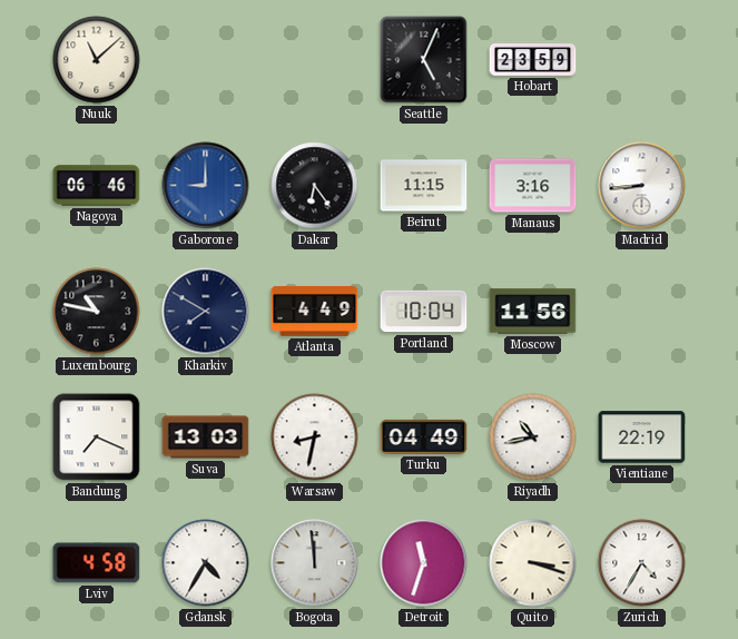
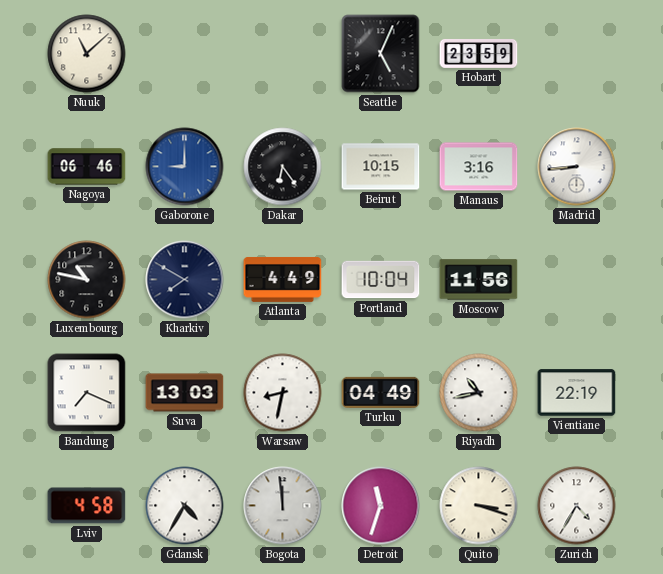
Beirut: 11:15 -> 10:15 (381, 167)
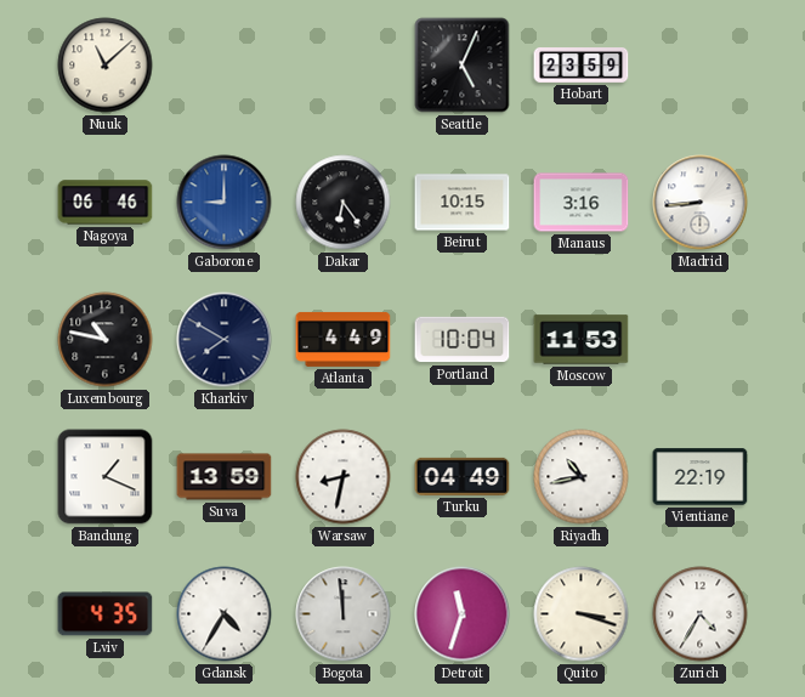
Moscow: 11:56 -> 11:53 (582, 340)
Bandung: 7:19 -> 1:19 (106, 477)
Suva: 13:03 -> 13:59 (225, 477)
Lviv: 4:58 -> 4:35 (106, 614)
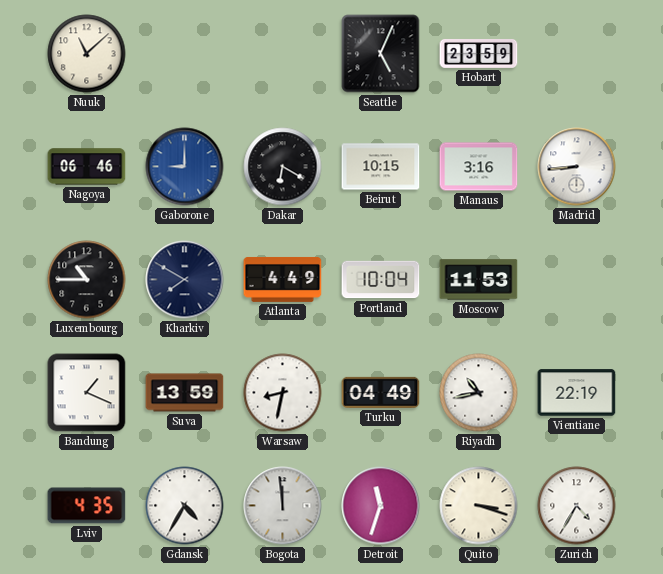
Dakar: 6:24 -> 6:20 (283, 167)
Luxembourg: 10:47 -> 10:45 (87, 280)
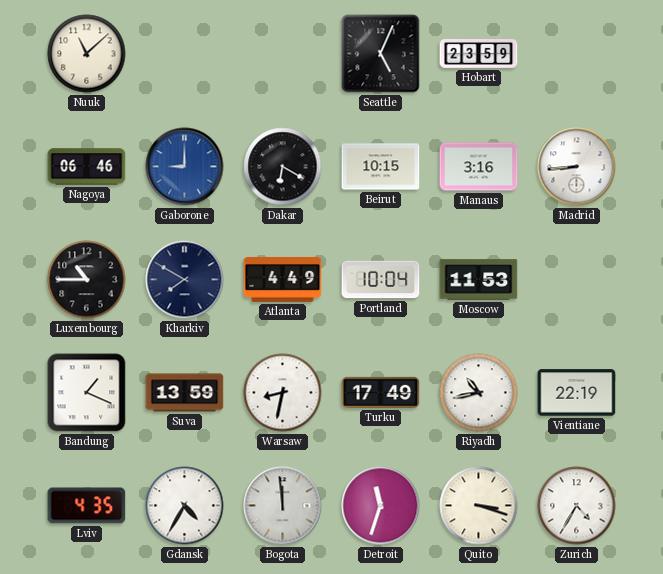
Turku: 04:49 -> 17:49 (381, 392)
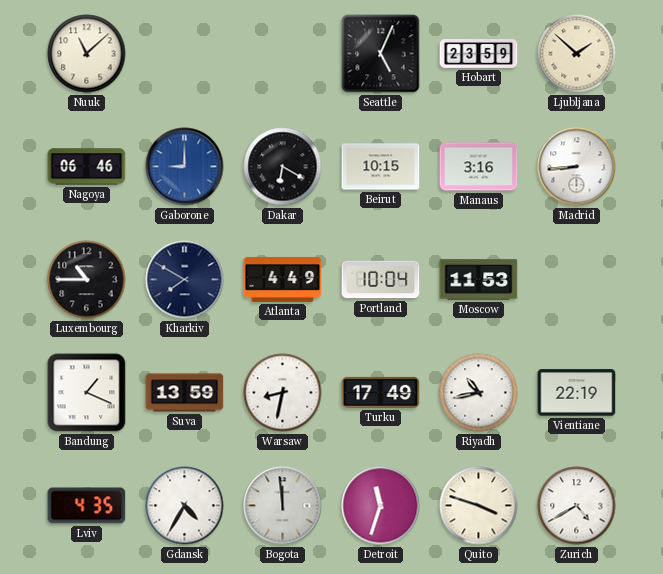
Ljubljana: none -> 1:52 (577, 54)
Quito: 3:18 -> 3:48 (479, 506)
Zurich: 4:35 -> 4:40 (577, 506)
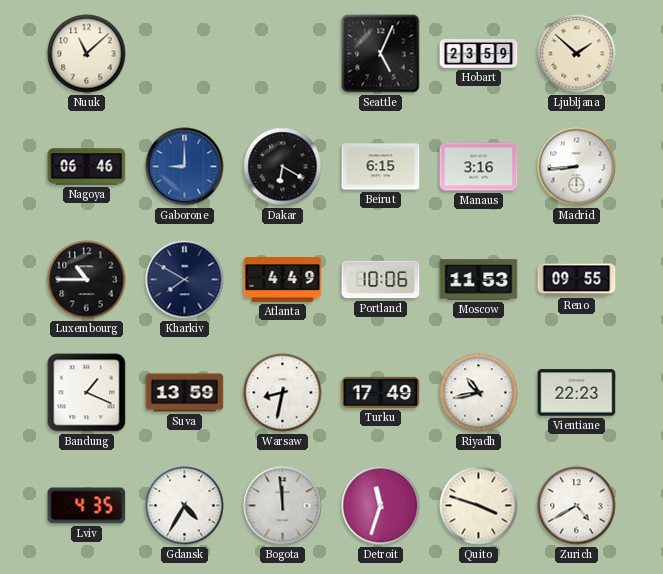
Beirut: 10:15 -> 6:15 (381, 167)
Portland: 10:04 -> 10:06 (381, 280)
Reno: none -> 09:55 (577, 280)
Vientiane: 22:19 -> 22:23 (577, 393)
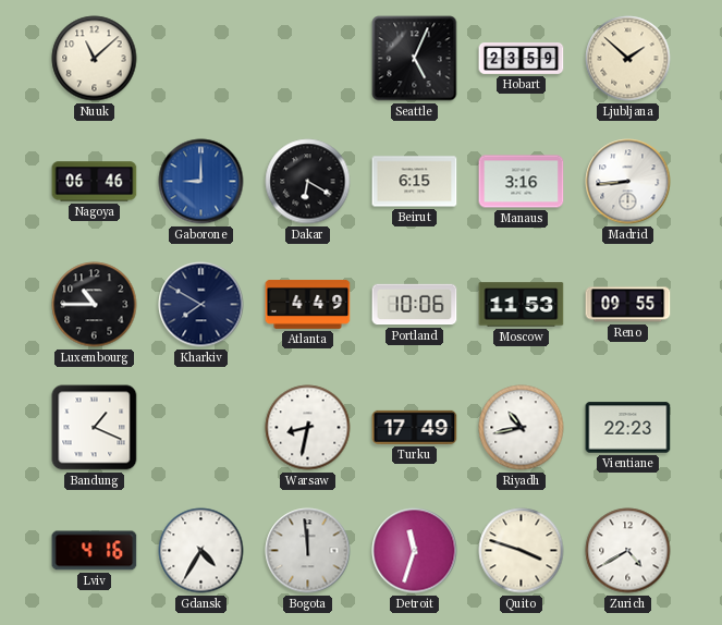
Suva: 13:59 -> none (185, 393)
Lviv: 4:35 -> 4:16 (95, 551)
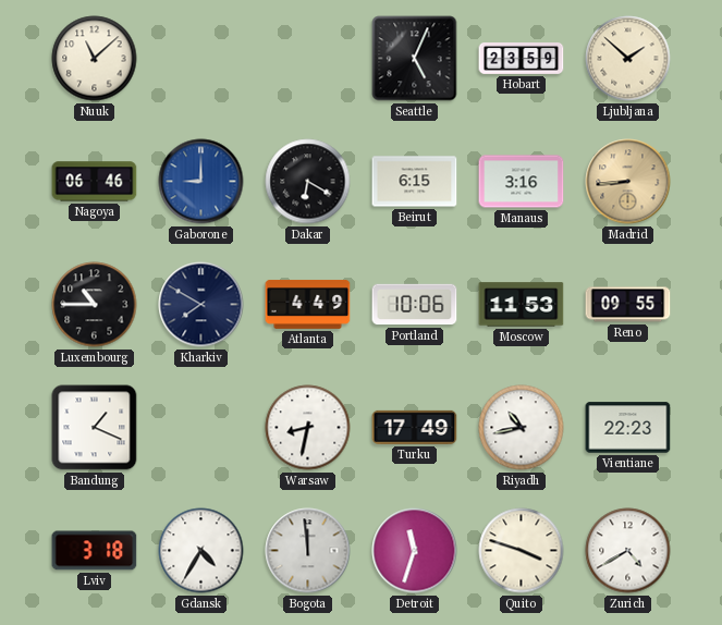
Madrid dial: white -> champagne (628, 182)
Lviv: 4:16 -> 3:18 (95, 551)
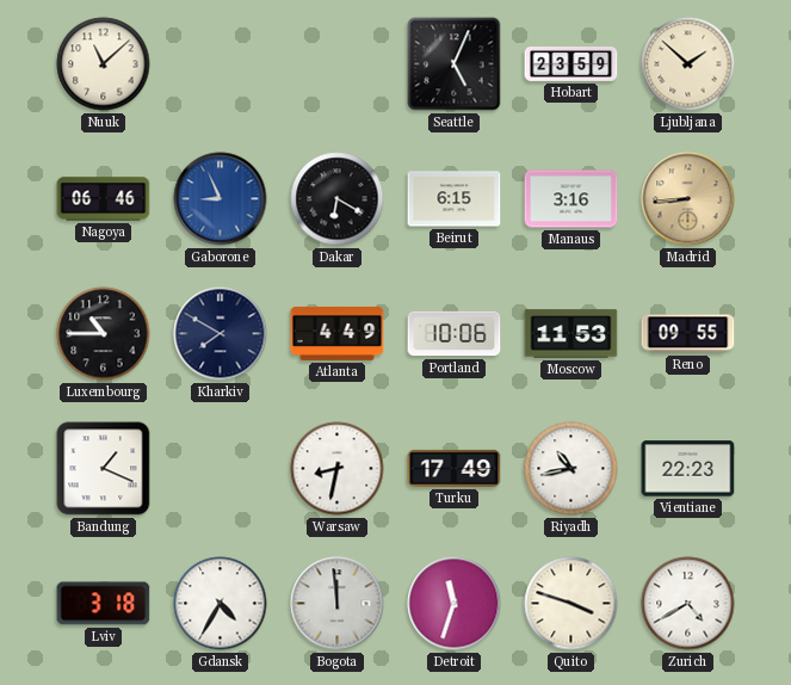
Gaborone: 9:00 -> 8:56 (221, 199)
